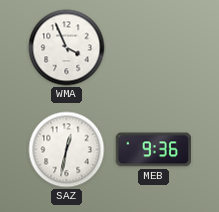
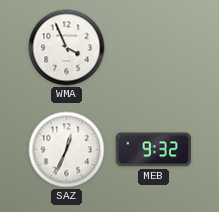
SAZ: 12:32 -> 12:34 (67, 150)
MEB: 9:36 -> 9:32 (153, 150)
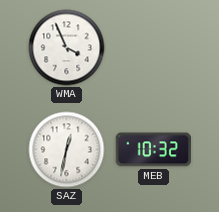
SAZ: 12:34 -> 12:32 (67, 150)
MEB: 9:32 -> 10:32 (153, 150)
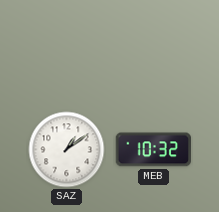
WMA: 3:56 -> none (67, 48)
SAZ: 12:32 -> 1:09 (67, 150)
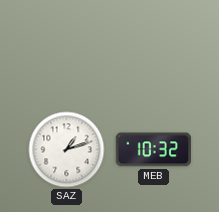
SAZ: 1:09 -> 1:12 (67, 150)
